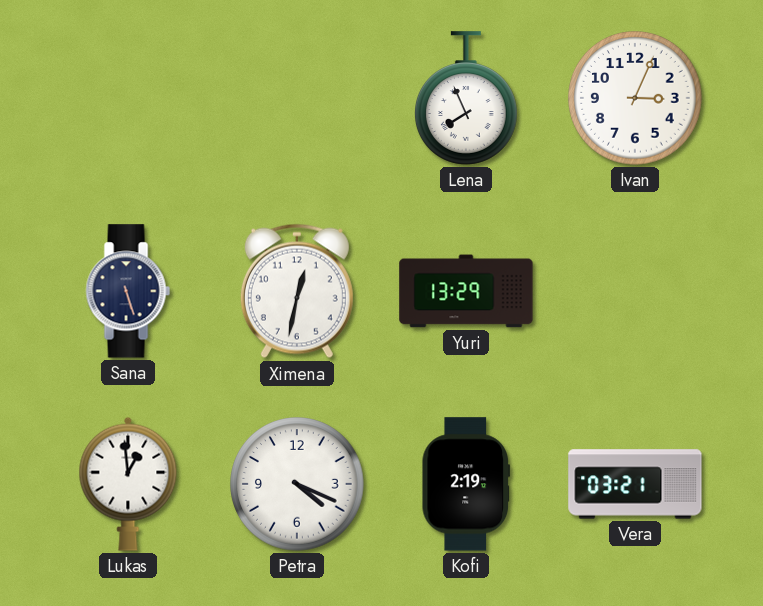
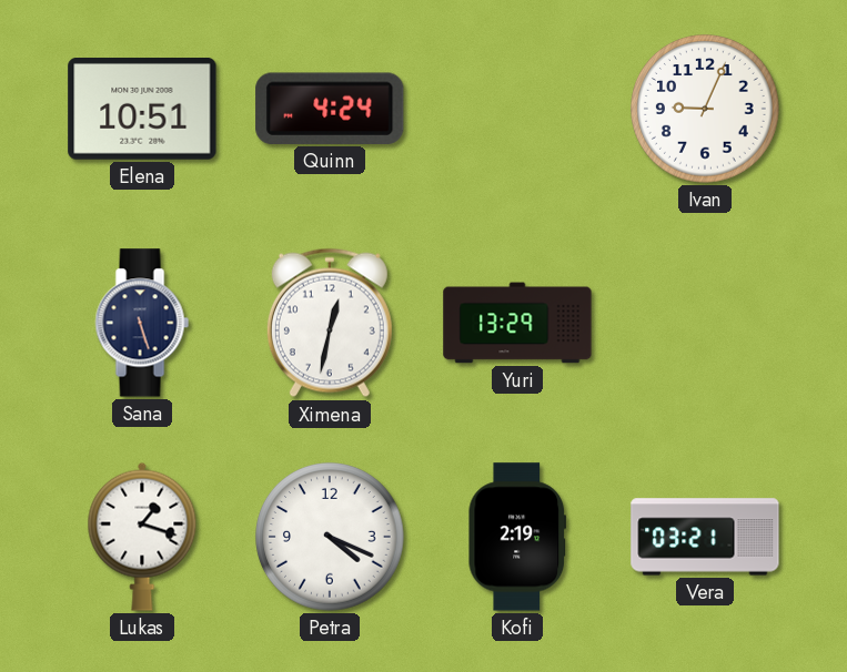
Elena: none -> 10:51 (142, 110)
Quinn: none -> 4:24 (330, 109)
Lena: 7:56 -> none (467, 98)
Ivan: 3:04 -> 9:04 (705, 109)
Lukas: 12:59 -> 1:18 (142, 537)
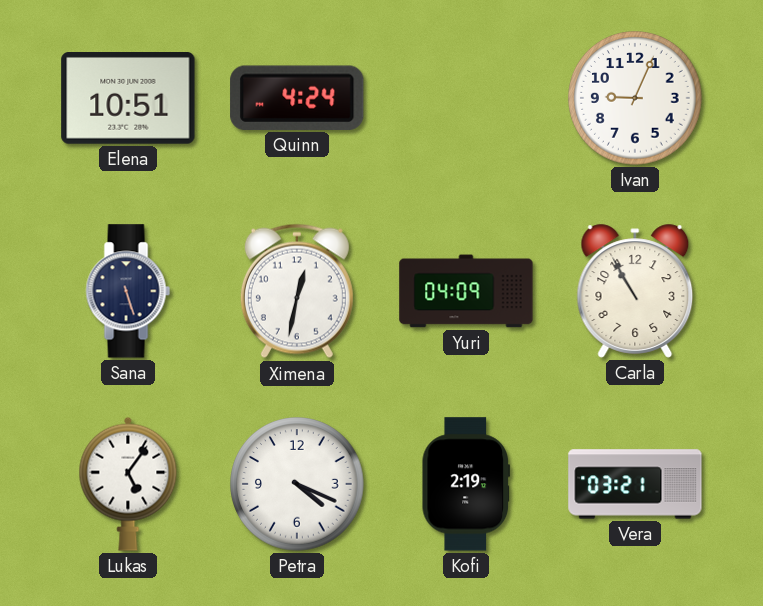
Yuri: 13:29 -> 04:09 (466, 291)
Carla: none -> 10:55 (635, 291)
Lukas: 1:18 -> 5:06 (128, 484)
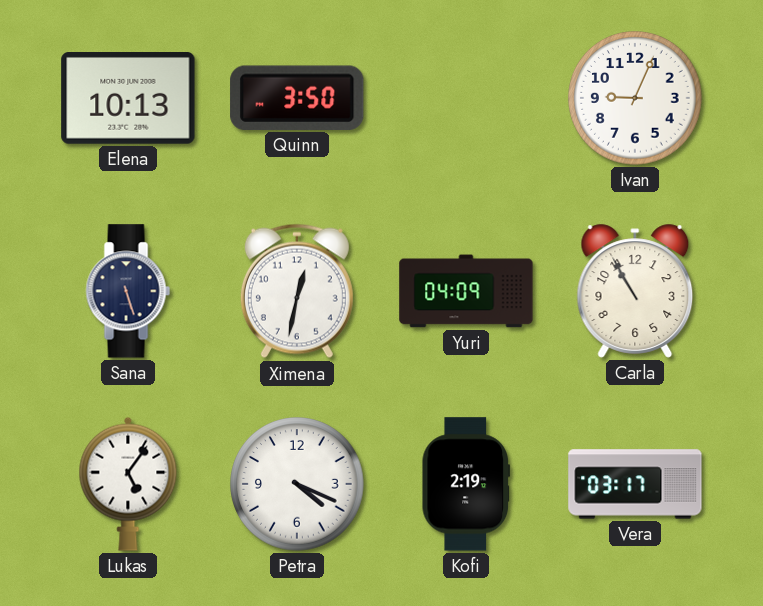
Elena: 10:51 -> 10:13 (128, 99)
Quinn: 4:24 -> 3:50 (297, 98)
Vera: 03:21 -> 03:17 (635, 484)
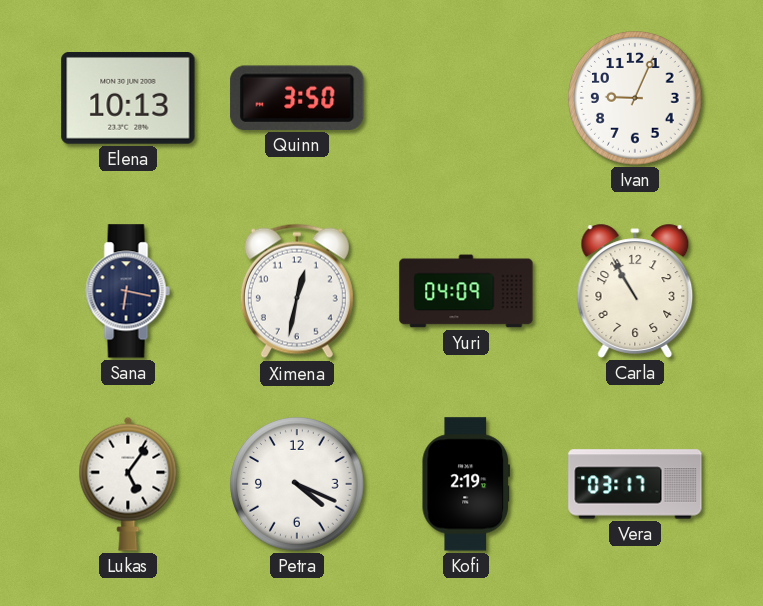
Sana: 5:27 -> 6:17 (128, 291)
